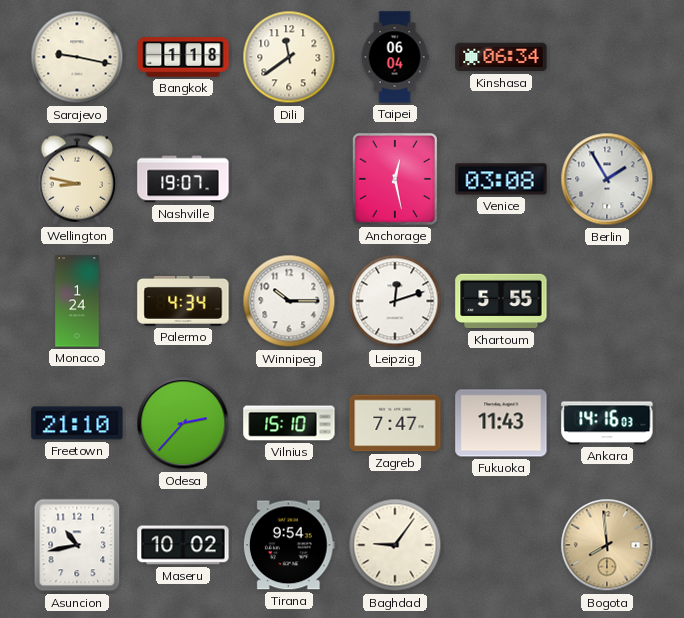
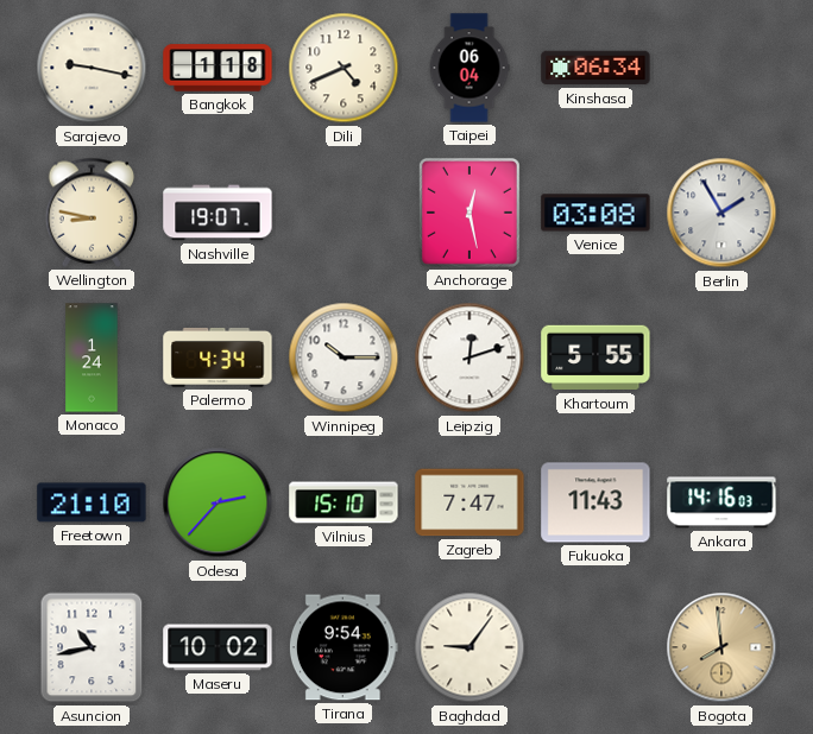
Dili: 11:39 -> 4:41 (344, 68)
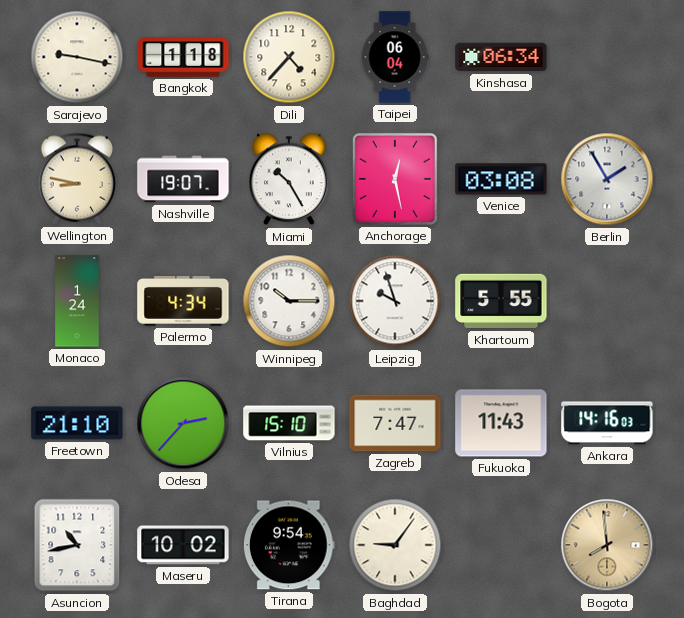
Dili: 4:41 -> 4:37 (289, 57)
Miami: none -> 10:25 (290, 179)
Leipzig: 12:12 -> 9:57 (395, 301)
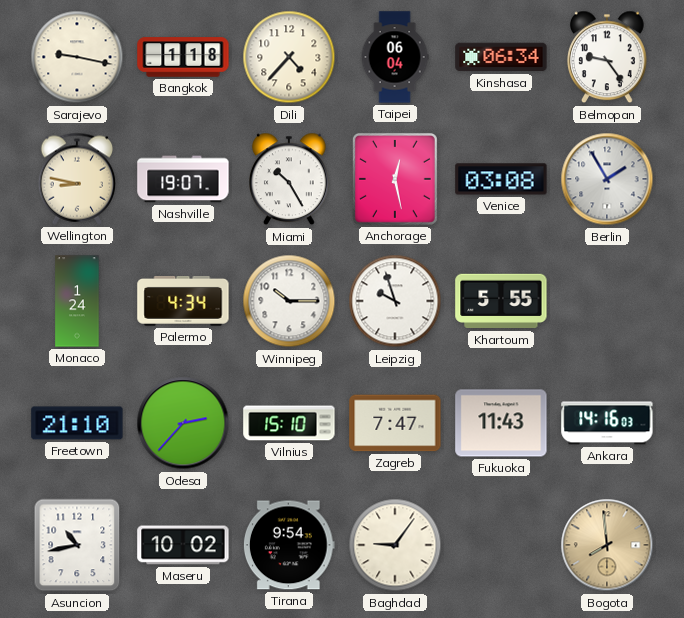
Belmopan: none -> 9:24 (608, 57)
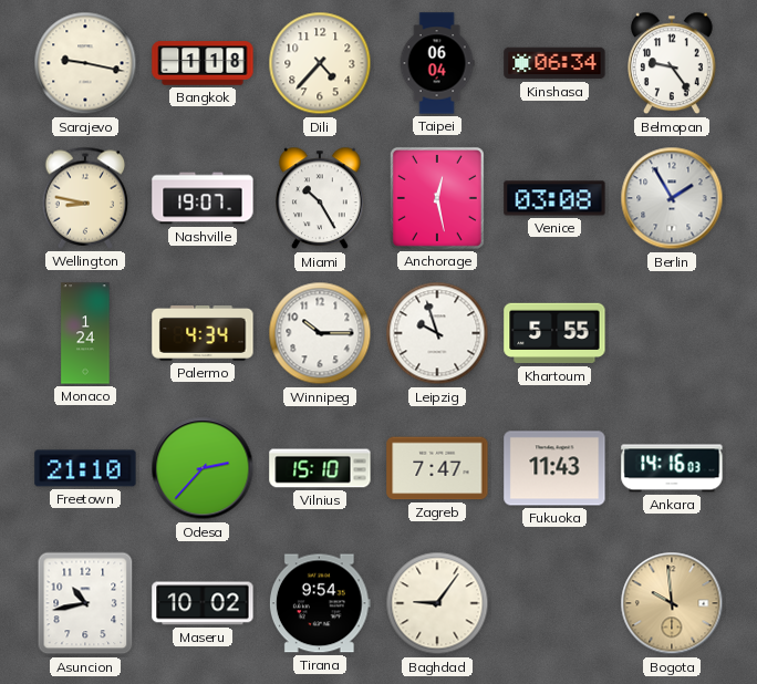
Bogota: 7:59 -> 9:59 (672, 603)
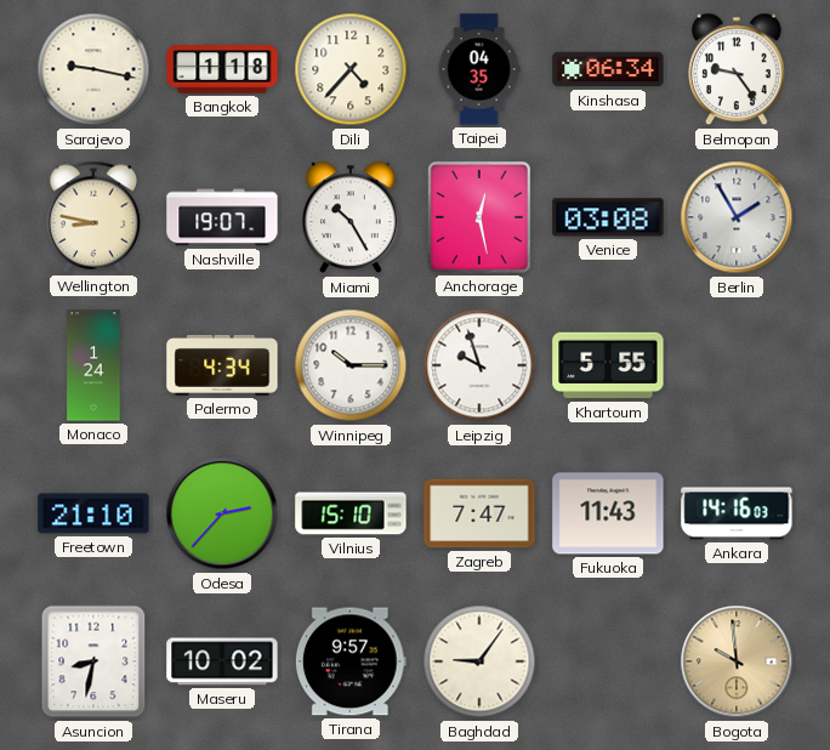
Taipei: 06:04 -> 04:35 (479, 69)
Asuncion: 10:43 -> 8:32 (93, 661)
Tirana: 9:54 -> 9:57 (351, 661)
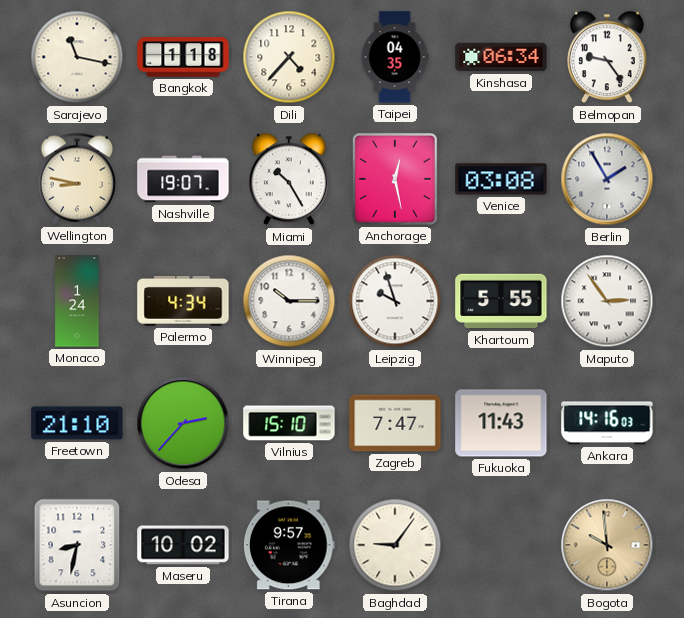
Sarajevo: 9:17 -> 11:17 (77, 57)
Maputo: none -> 2:54 (607, 301)
